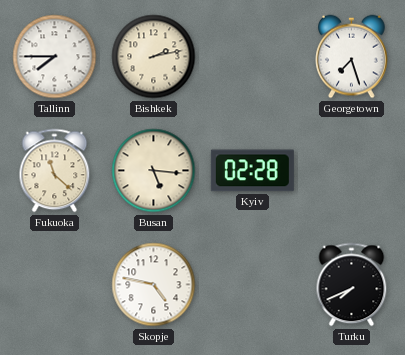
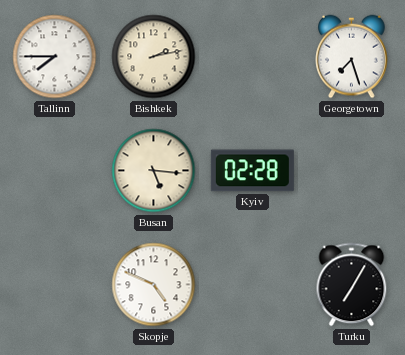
Fukuoka: 11:22 -> none (55, 171)
Skopje: 4:47 -> 4:49 (154, 285)
Turku: 7:41 -> 7:05 (352, 285)
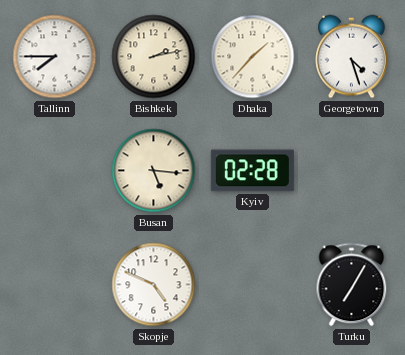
Dhaka: none -> 1:37 (253, 57)
Georgetown: 7:27 -> 4:27 (352, 57)
